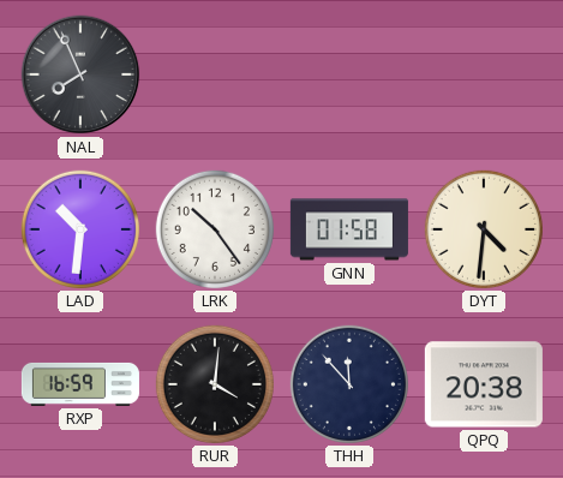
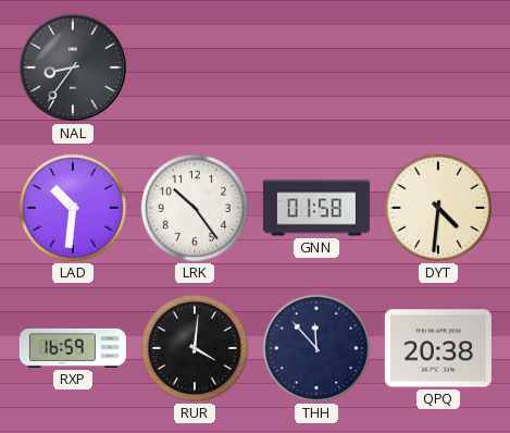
NAL: 7:56 -> 8:36 (73, 67)
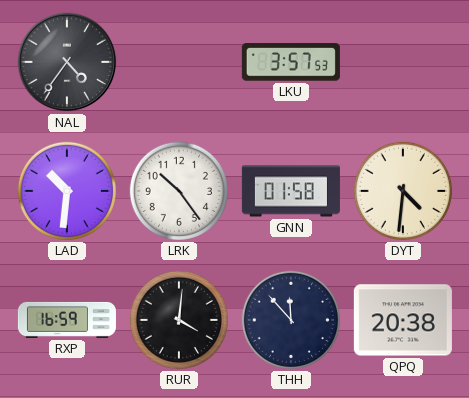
NAL: 8:36 -> 4:36 (67, 62)
LKU: none -> 3:57 (291, 62)
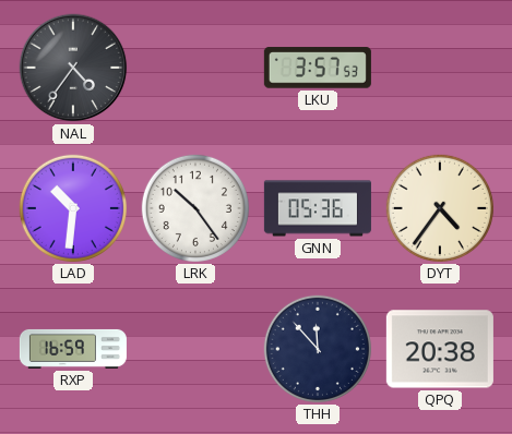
GNN: 01:58 -> 05:36 (318, 208)
DYT: 4:31 -> 4:36 (440, 208)
RUR: 4:01 -> none (179, 320)
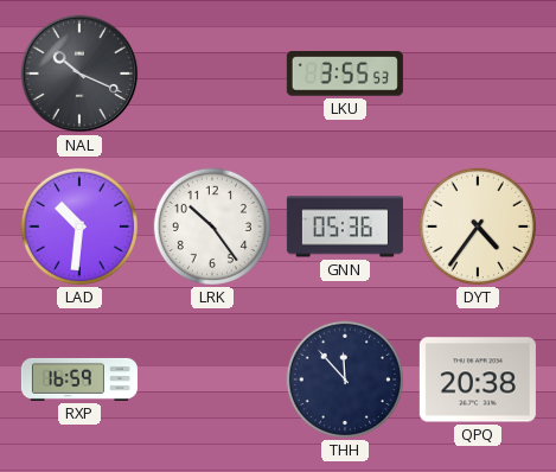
NAL: 4:36 -> 10:19 (79, 74)
LKU: 3:57 -> 3:55 (345, 74)
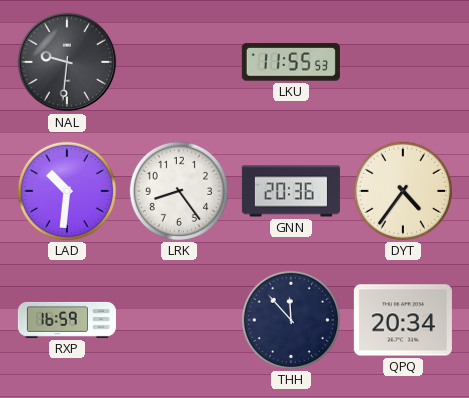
NAL: 10:19 -> 9:31 (67, 62)
LKU: 3:55 -> 11:55 (291, 62)
LRK: 10:24 -> 8:24 (179, 191)
GNN: 05:36 -> 20:36 (291, 191)
QPQ: 20:38 -> 20:34 (403, 320)
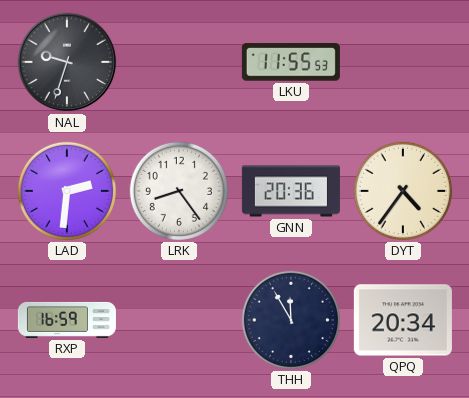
NAL: 9:31 -> 9:33 (67, 62)
LAD: 10:31 -> 2:31 (67, 191)
THH: 11:53 -> 11:55 (291, 320)
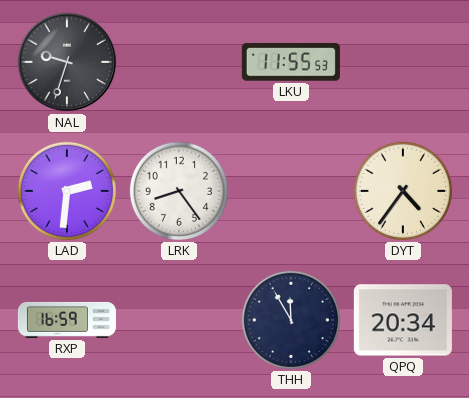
GNN: 20:36 -> none (291, 191)
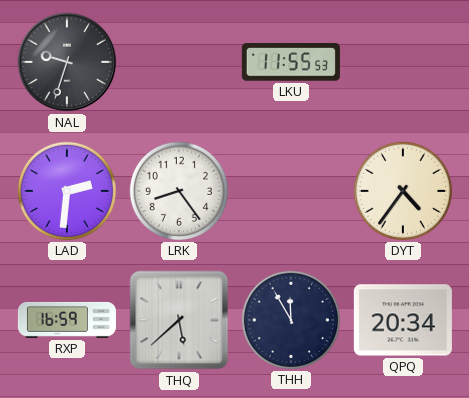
THQ: none -> 5:38 (179, 320)
